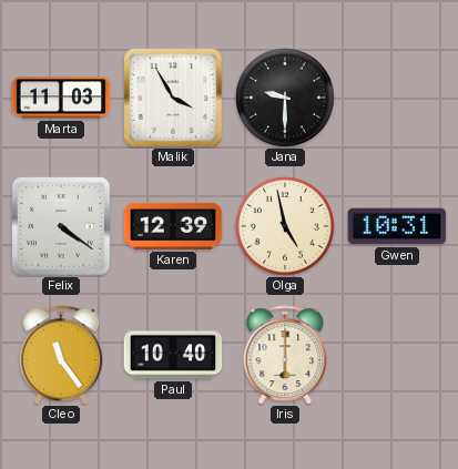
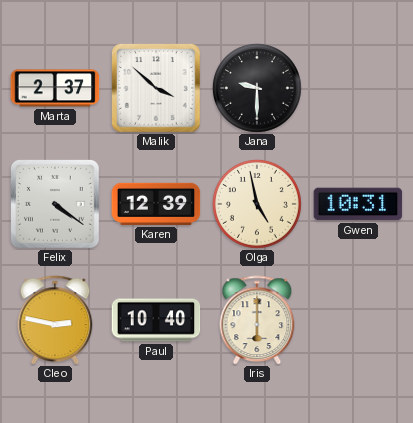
Marta: 11:03 -> 2:37 (55, 88)
Malik: 3:55 -> 3:52 (157, 89)
Cleo: 11:24 -> 2:47 (55, 320)
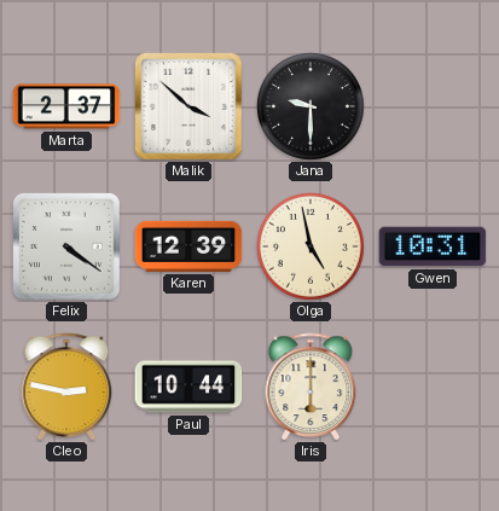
Paul: 10:40 -> 10:44 (188, 387)
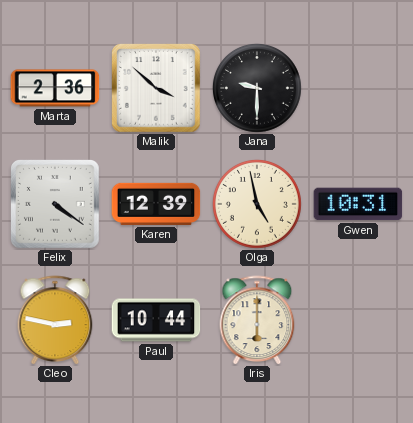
Marta: 2:37 -> 2:36 (55, 88)
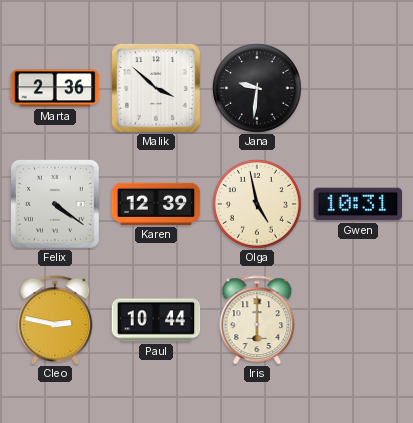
Jana: 9:30 -> 9:31 (257, 88)
